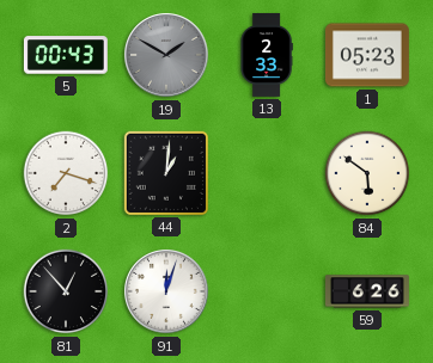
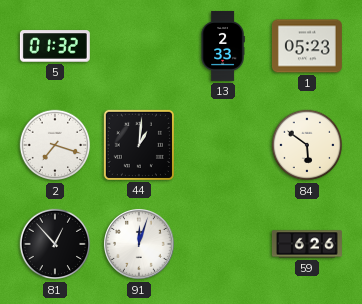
5: 00:43 -> 01:32 (55, 46)
19: 1:50 -> none (167, 56)
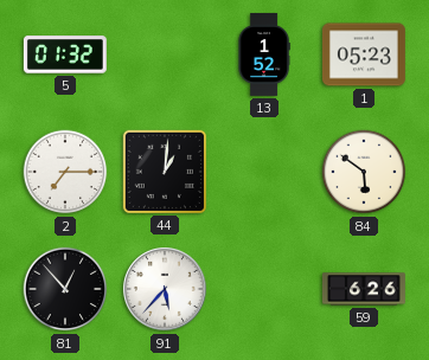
13: 2:33 -> 1:52 (264, 54)
2: 7:18 -> 7:15 (65, 172)
91: 12:03 -> 5:37 (166, 290)
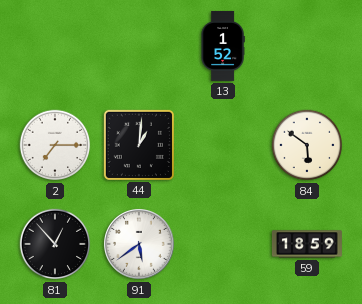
5: 01:32 -> none (65, 54)
1: 05:23 -> none (364, 54)
91: 5:37 -> 5:39 (140, 245)
59: 6:26 -> 18:59 (307, 244)
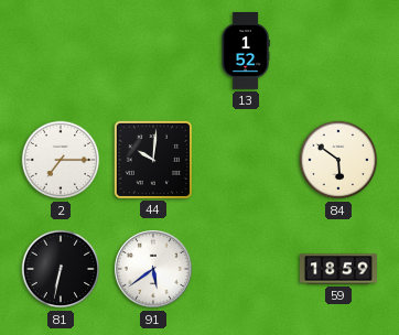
44: 1:01 -> 10:01 (153, 160)
81: 12:53 -> 6:32 (61, 269)
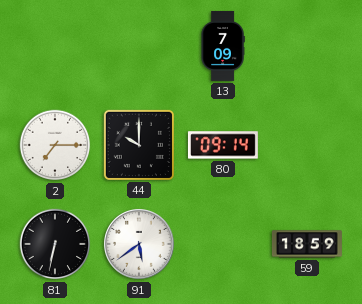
13: 1:52 -> 7:09 (223, 46)
44: 10:01 -> 10:00 (139, 145)
80: none -> 09:14 (223, 145)
84: 5:51 -> none (338, 160)
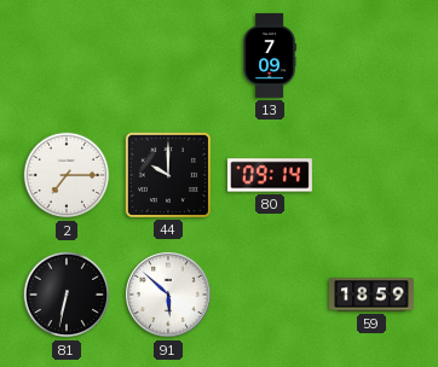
91: 5:39 -> 5:52 (169, 296)
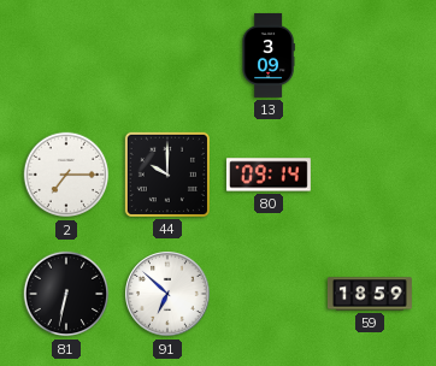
13: 7:09 -> 3:09 (269, 55)
91: 5:52 -> 6:52 (169, 295)
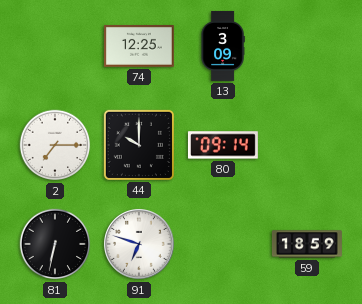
74: none -> 12:25 (139, 47)
91: 6:52 -> 6:48 (140, 245)
